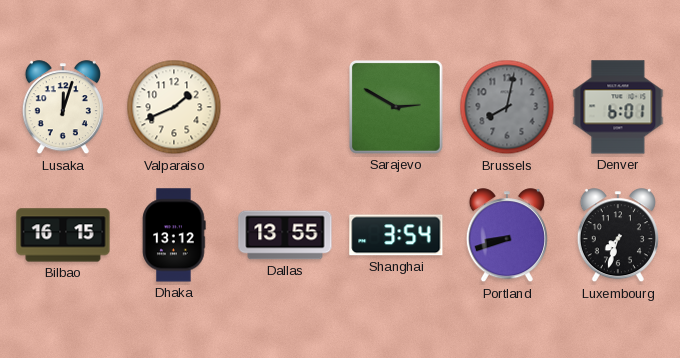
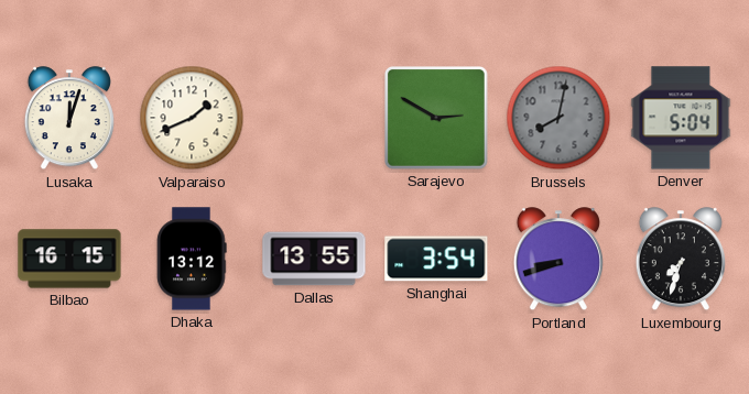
Denver: 6:01 -> 5:04 (681, 118)
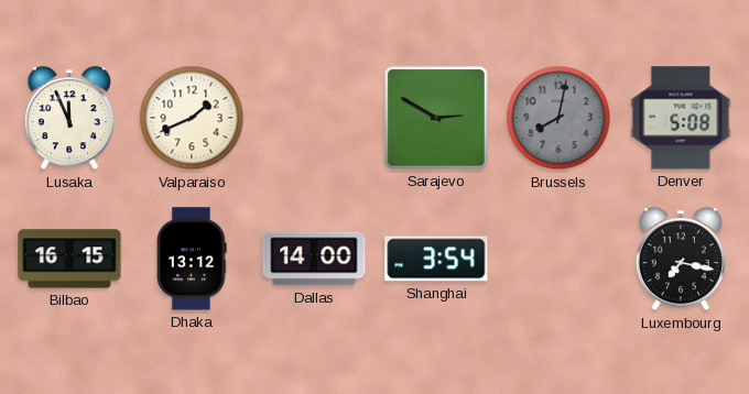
Lusaka: 12:03 -> 11:56 (69, 119)
Denver: 5:04 -> 5:08 (681, 118)
Dallas: 13:55 -> 14:00 (314, 259)
Portland: 8:42 -> none (558, 260)
Luxembourg: 7:33 -> 7:17 (681, 260)
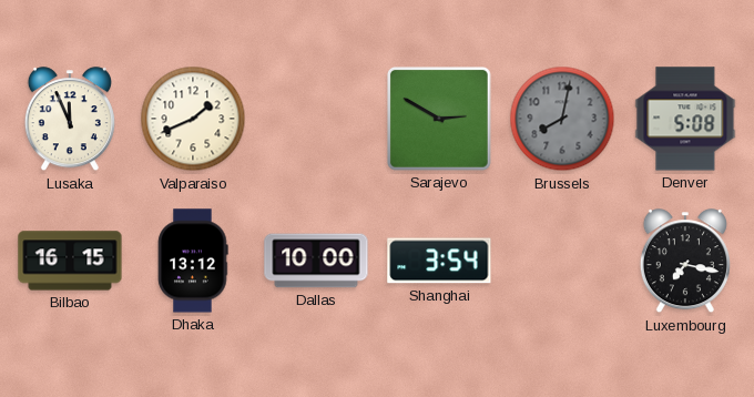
Dallas: 14:00 -> 10:00 (316, 261)
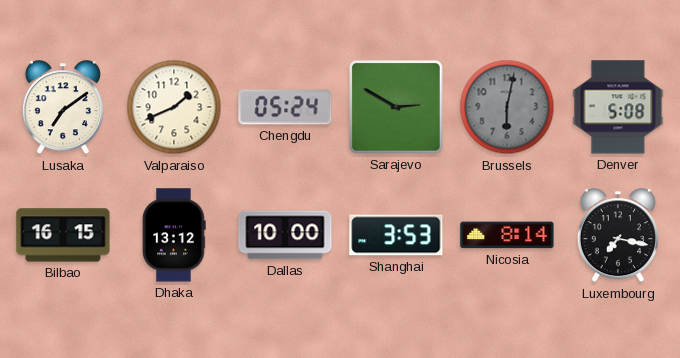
Lusaka: 11:56 -> 7:09 (63, 108)
Chengdu: none -> 05:24 (285, 107)
Brussels: 8:02 -> 6:02 (507, 107)
Shanghai: 3:54 -> 3:53 (396, 235)
Nicosia: none -> 8:14 (507, 235)
